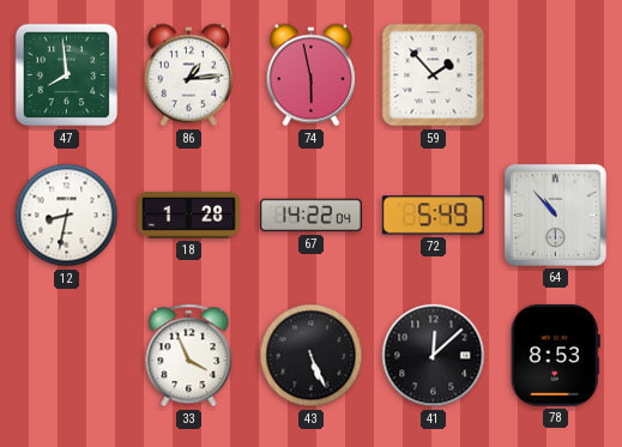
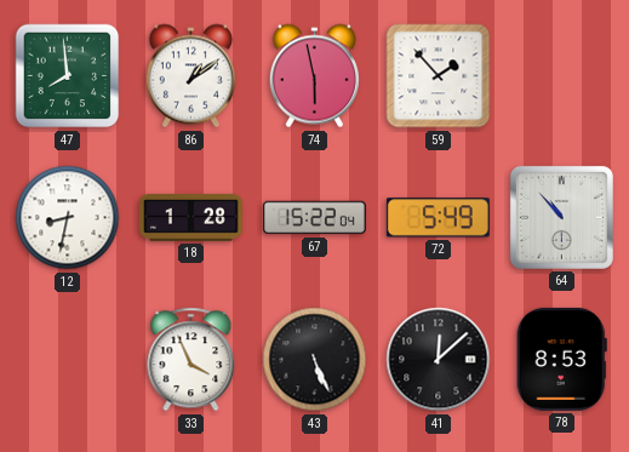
86: 1:14 -> 1:09 (190, 76)
67: 14:22 -> 15:22 (315, 218)
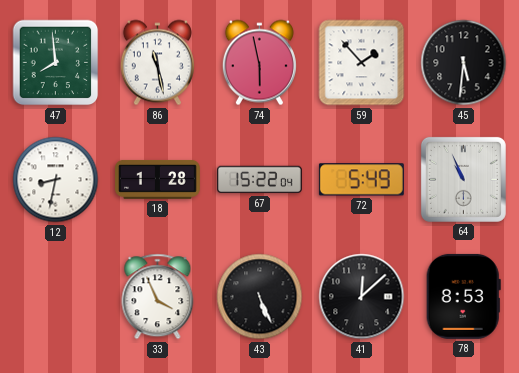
86: 1:09 -> 11:28 (157, 63)
45: none -> 5:31 (464, 63)
64: 10:53 -> 10:56 (463, 179)
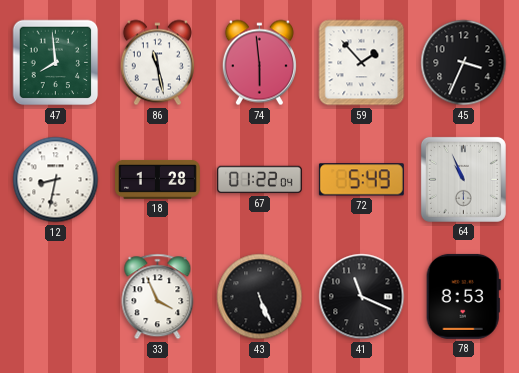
74: 5:58 -> 5:59 (259, 63)
45: 5:31 -> 3:34 (464, 63)
67: 15:22 -> 01:22 (260, 180)
41: 12:08 -> 11:19 (362, 297)
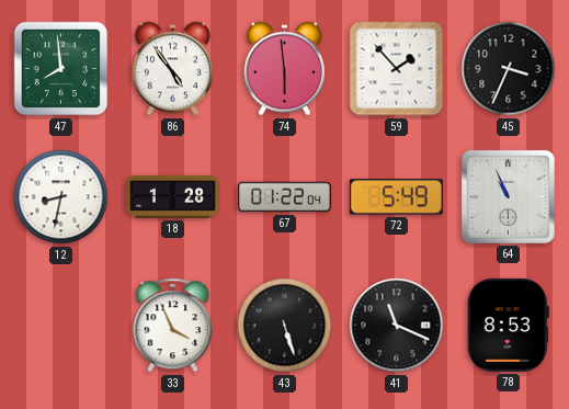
86: 11:28 -> 4:54 (172, 69)
43: 5:26 -> 5:27 (285, 326)
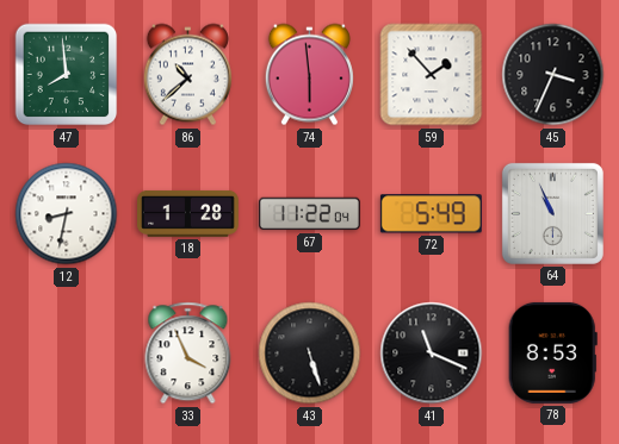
86: 4:54 -> 10:38 (187, 75)
67: 01:22 -> 11:22 (310, 214)
